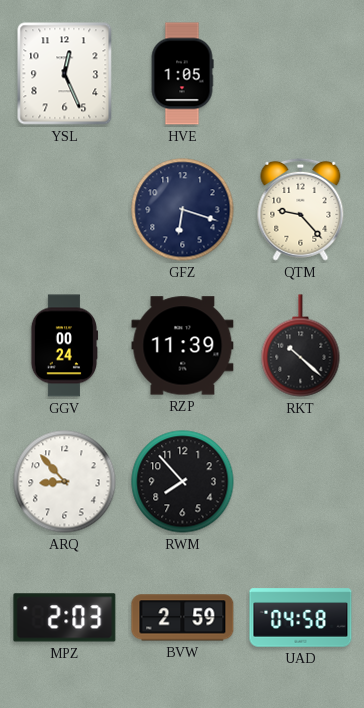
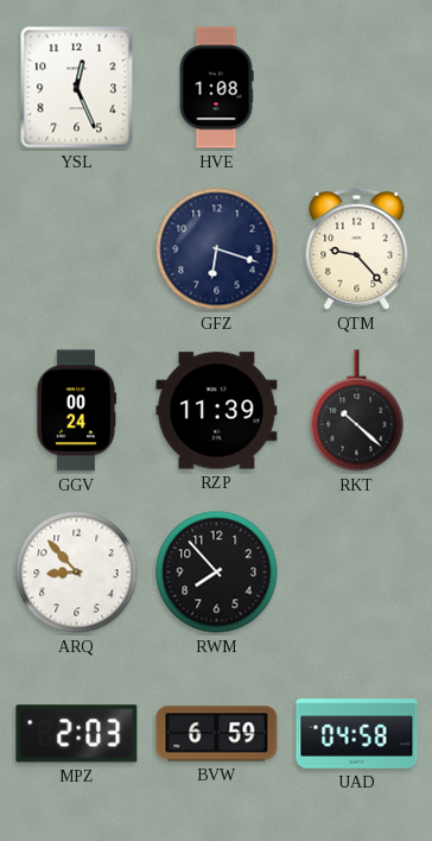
HVE: 1:05 -> 1:08 (216, 88)
BVW: 2:59 -> 6:59 (217, 734)
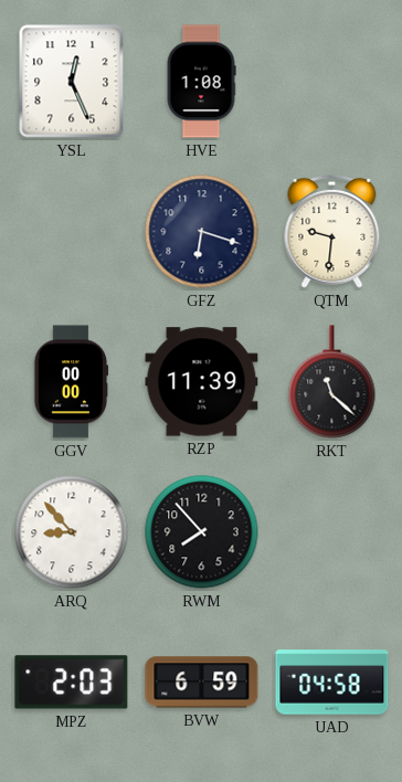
QTM: 9:23 -> 9:31 (332, 231)
GGV: 00:24 -> 00:00 (71, 382)
RKT: 10:22 -> 11:22 (332, 382)
